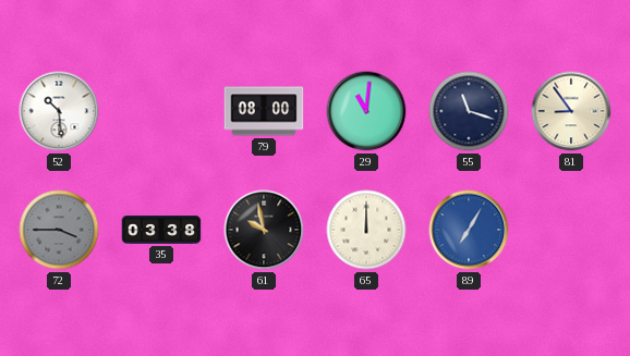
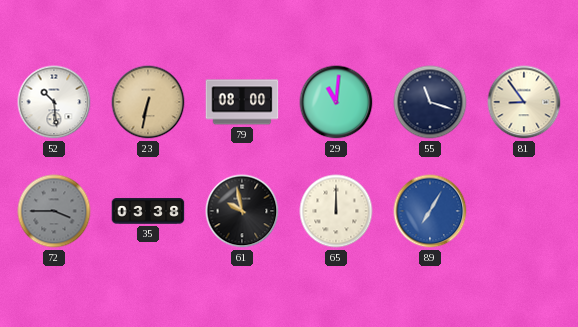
23: none -> 6:32 (148, 102)
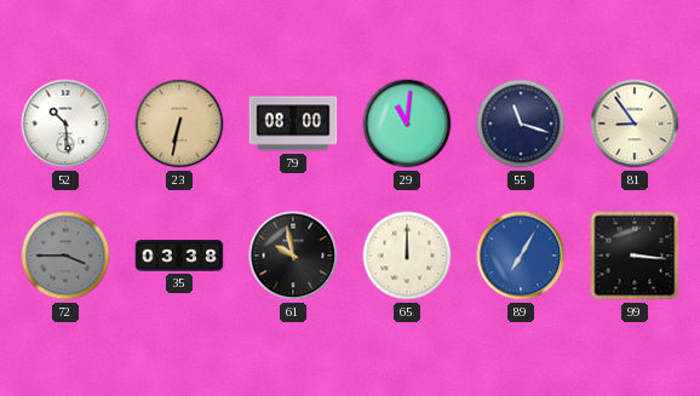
99: none -> 3:16 (635, 256)
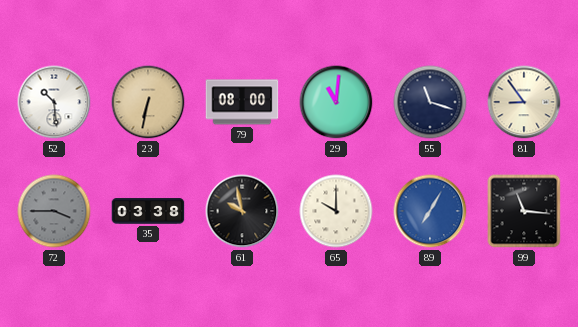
65: 12:00 -> 10:00 (336, 211)
99: 3:16 -> 11:16 (524, 211)
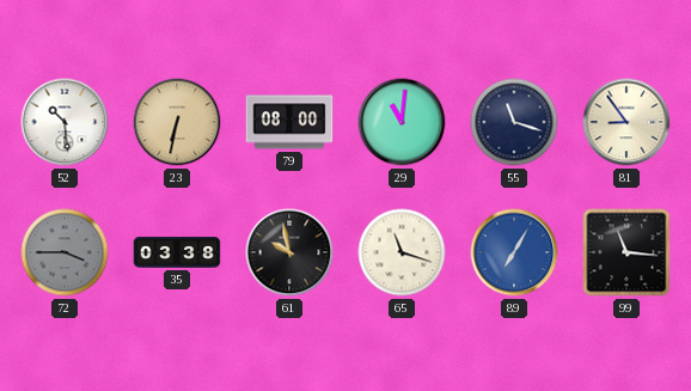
65: 10:00 -> 11:18 (402, 252)
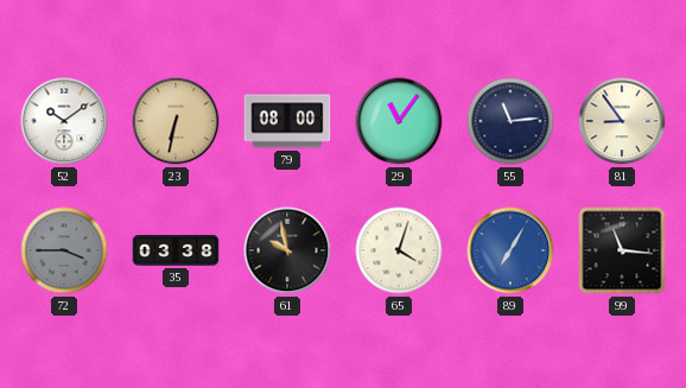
52: 10:29 -> 10:09 (64, 121)
29: 11:01 -> 11:06 (399, 121)
55: 11:18 -> 11:14 (510, 121)
65: 11:18 -> 4:03 (399, 250)
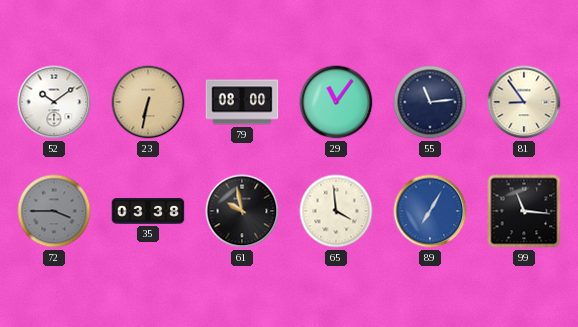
65: 4:03 -> 3:59 (336, 211)
